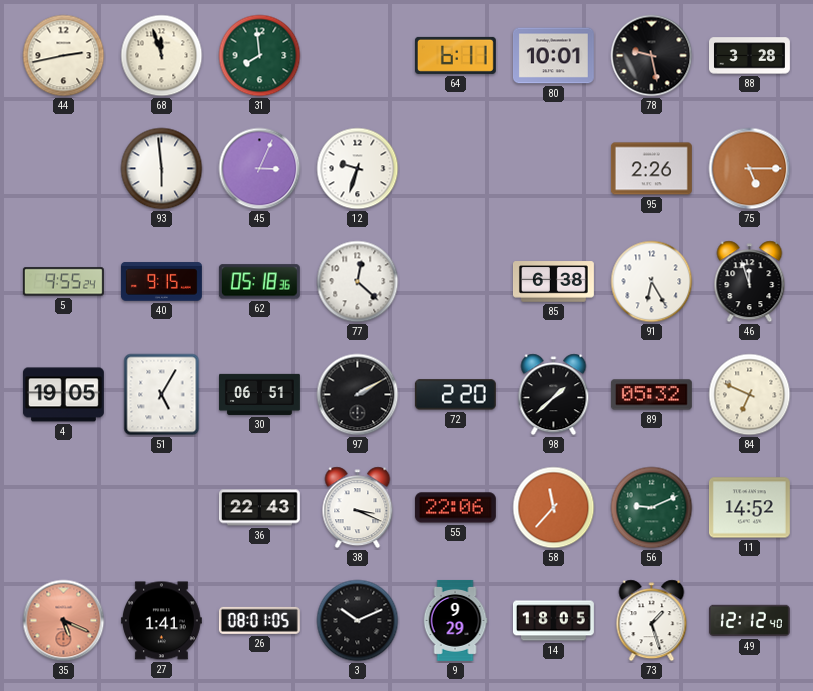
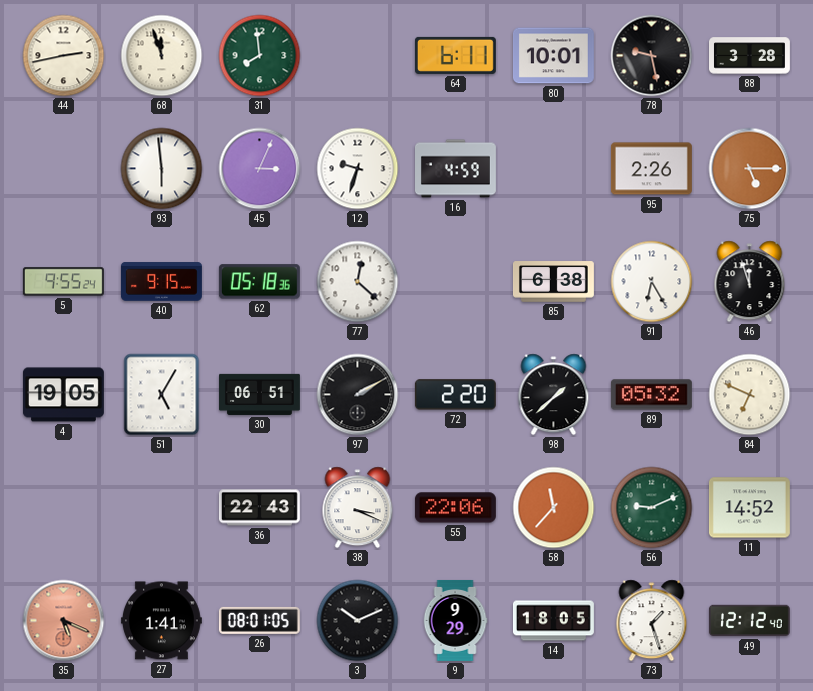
16: none -> 4:59 (456, 169)
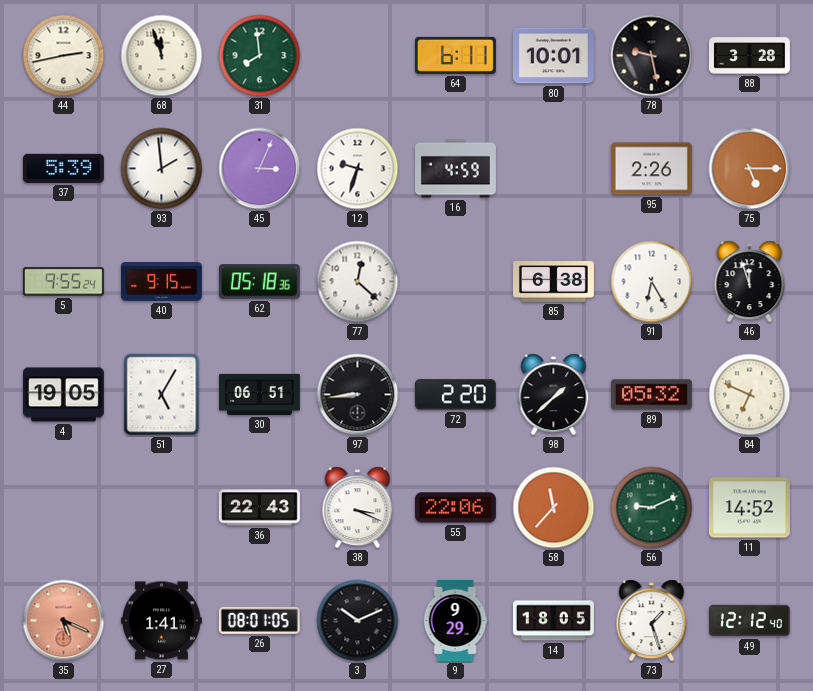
37: none -> 5:39 (63, 168)
93: 5:59 -> 1:59 (162, 169)
97: 2:10 -> 8:44 (358, 395)
